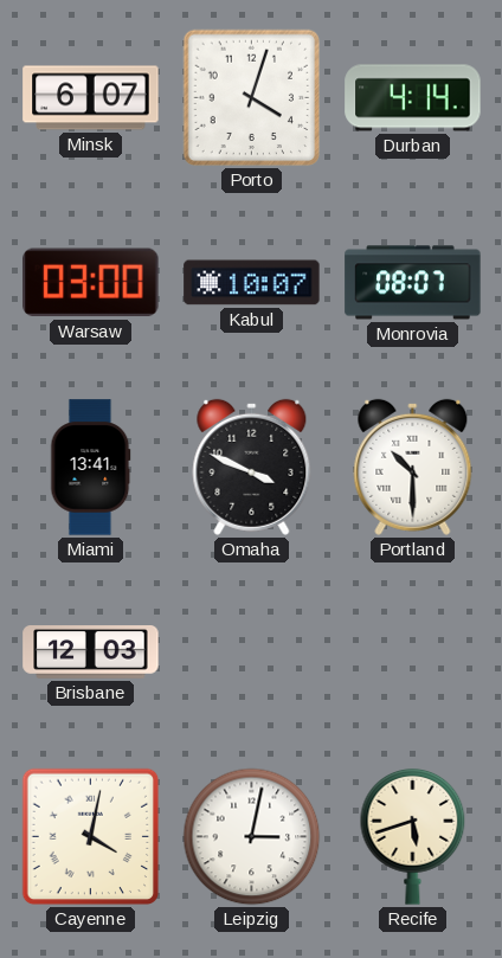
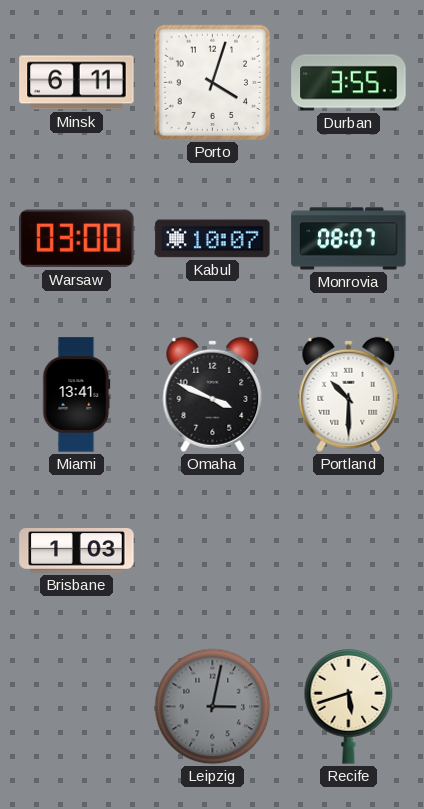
Minsk: 6:07 -> 6:11 (77, 83)
Durban: 4:14 -> 3:55 (349, 83)
Brisbane: 12:03 -> 1:03 (77, 551)
Cayenne: 4:02 -> none (91, 837)
Leipzig dial: white -> grey (213, 707)
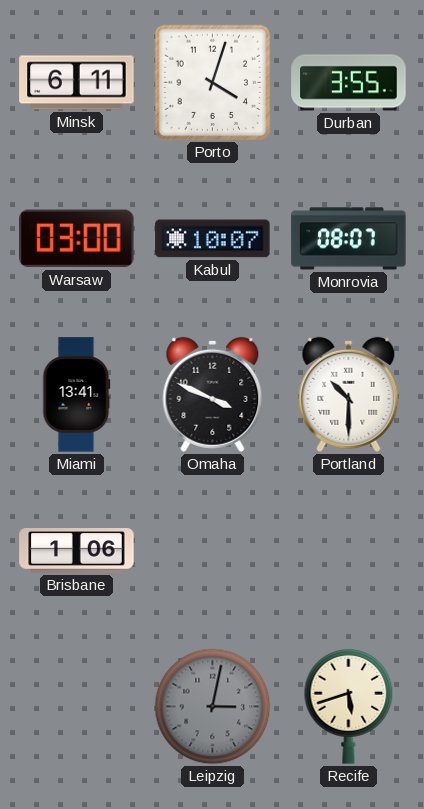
Brisbane: 1:03 -> 1:06 (77, 551)
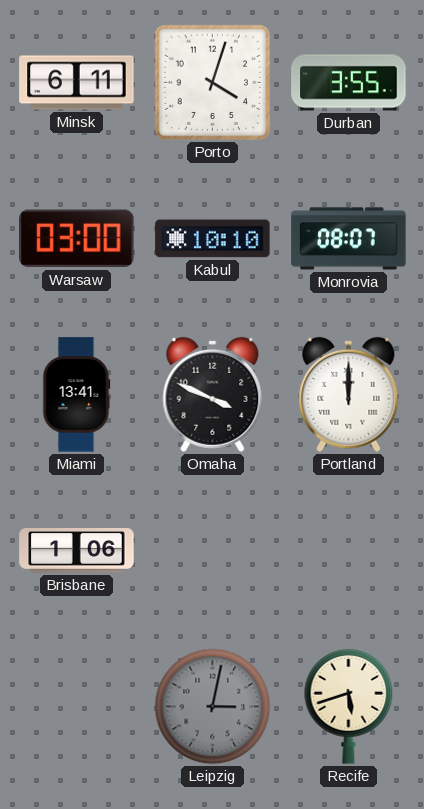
Kabul: 10:07 -> 10:10 (213, 239)
Portland: 10:30 -> 12:00 (349, 394)
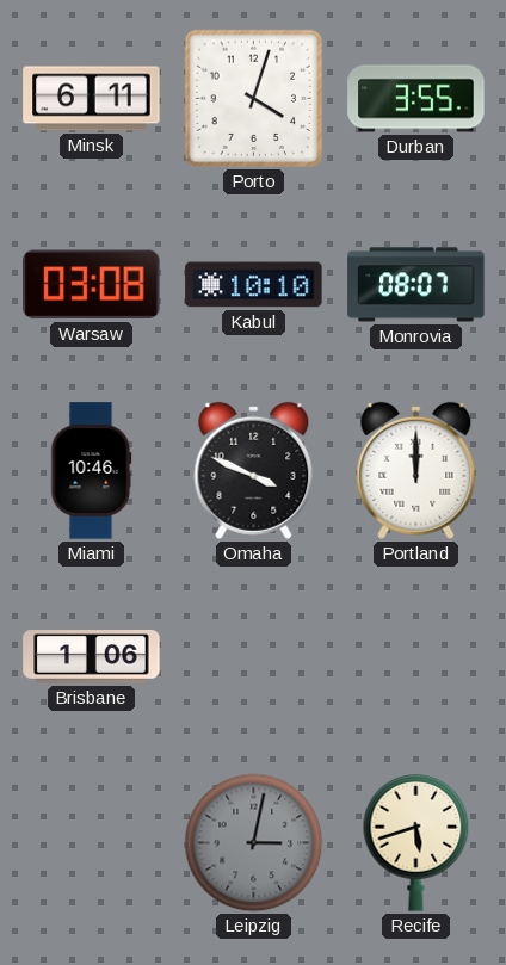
Warsaw: 03:00 -> 03:08 (92, 285)
Miami: 13:41 -> 10:46 (92, 471)
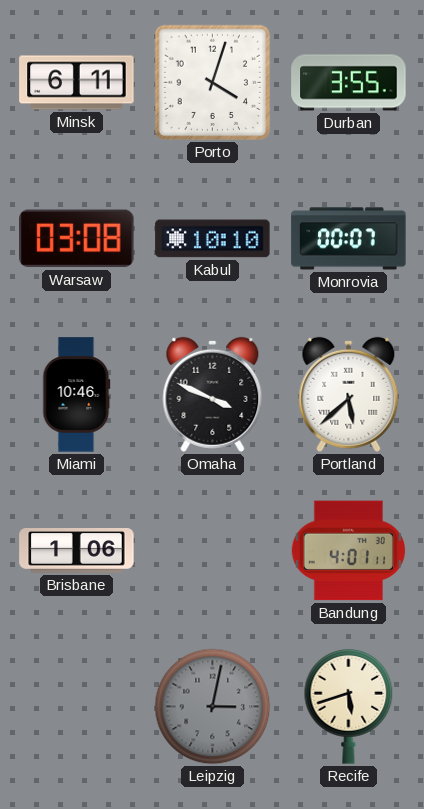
Monrovia: 08:07 -> 00:07 (349, 239)
Portland: 12:00 -> 5:38 (349, 394)
Bandung: none -> 4:01 (348, 551)
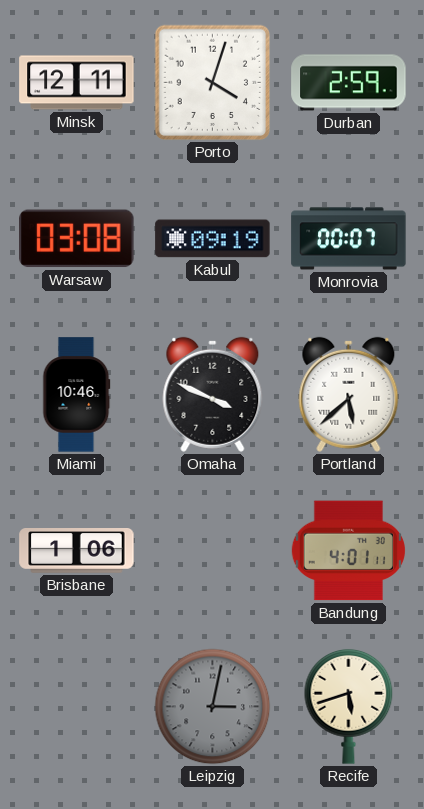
Minsk: 6:11 -> 12:11 (77, 83)
Durban: 3:55 -> 2:59 (349, 83)
Kabul: 10:10 -> 09:19 (213, 239)
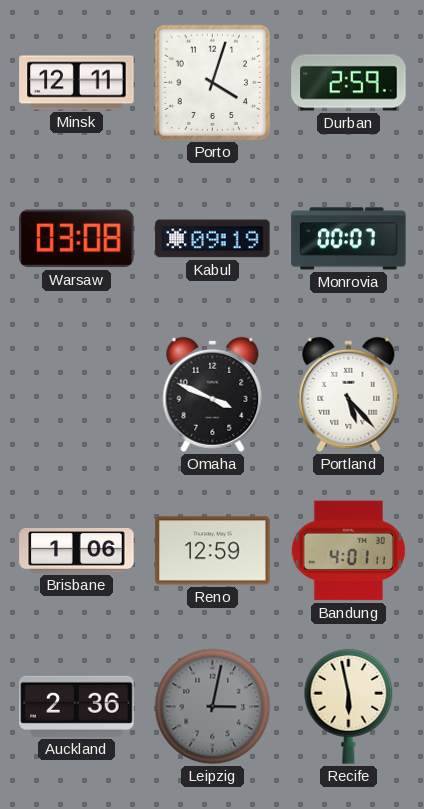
Miami: 10:46 -> none (77, 395)
Portland: 5:38 -> 5:23 (349, 394)
Reno: none -> 12:59 (213, 551)
Auckland: none -> 2:36 (77, 706)
Recife: 5:42 -> 5:58 (349, 707)
